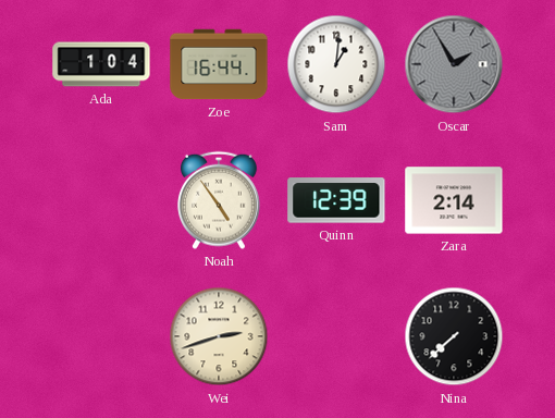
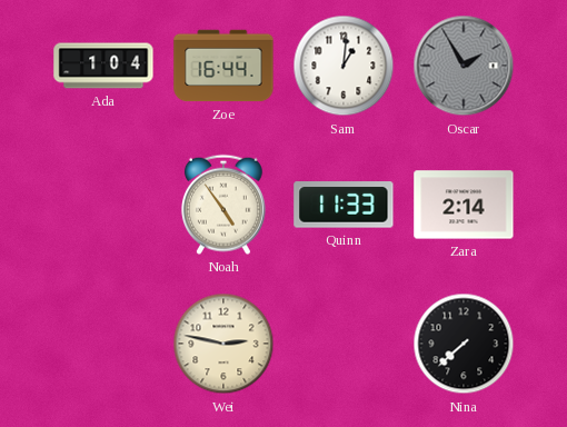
Quinn: 12:39 -> 11:33 (344, 205)
Wei: 2:42 -> 2:47 (223, 344)
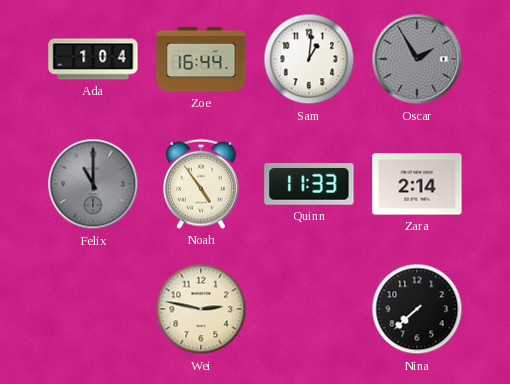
Felix: none -> 11:00 (93, 184)
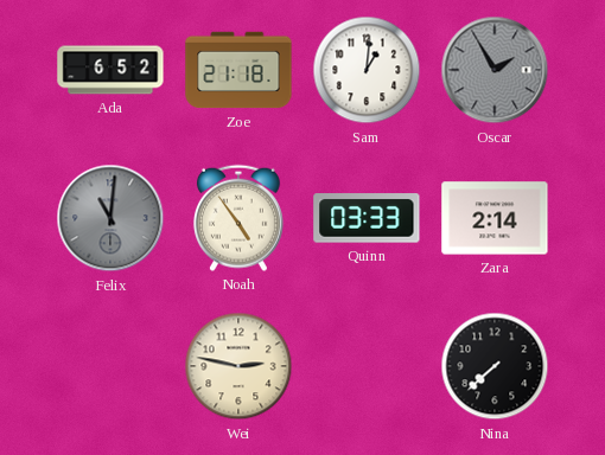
Ada: 1:04 -> 6:52 (110, 70)
Zoe: 16:44 -> 21:18 (238, 70)
Felix: 11:00 -> 11:01 (110, 218)
Quinn: 11:33 -> 03:33 (367, 218)
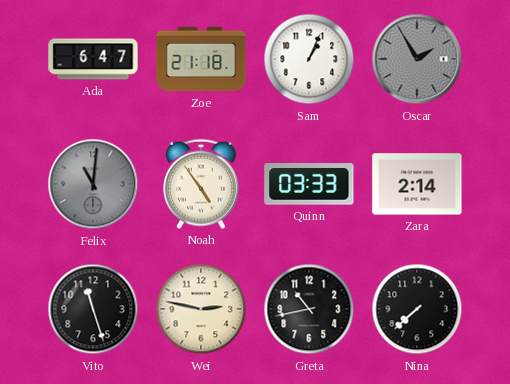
Ada: 6:52 -> 6:47 (93, 59)
Sam: 1:01 -> 1:04 (309, 59)
Vito: none -> 11:27 (93, 309)
Greta: none -> 10:43 (309, 309)
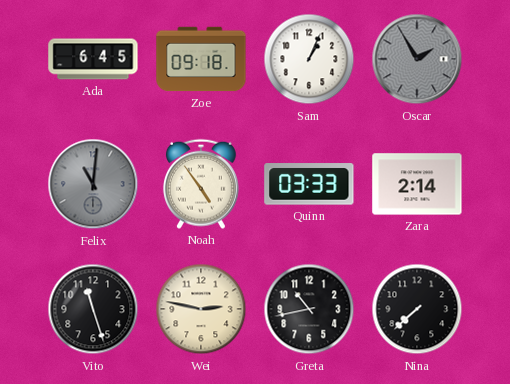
Ada: 6:47 -> 6:45 (93, 59)
Zoe: 21:18 -> 09:18 (201, 59)
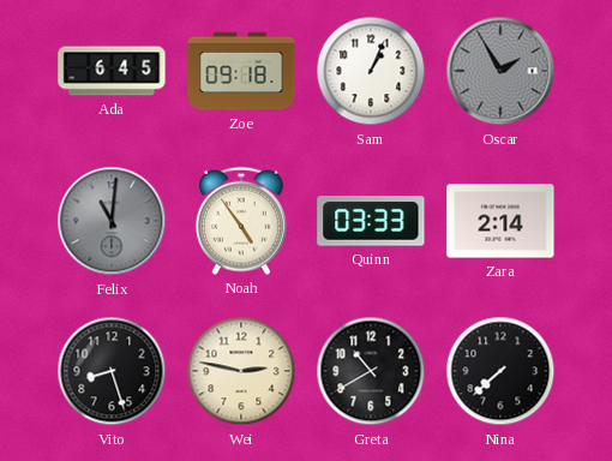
Vito: 11:27 -> 8:27 (112, 371)
Greta: 10:43 -> 10:40 (371, 371)
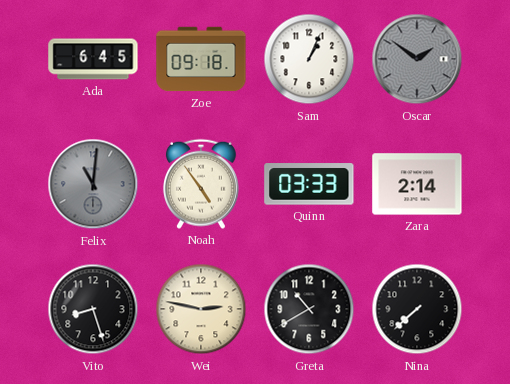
Oscar: 1:55 -> 1:51 (417, 59)
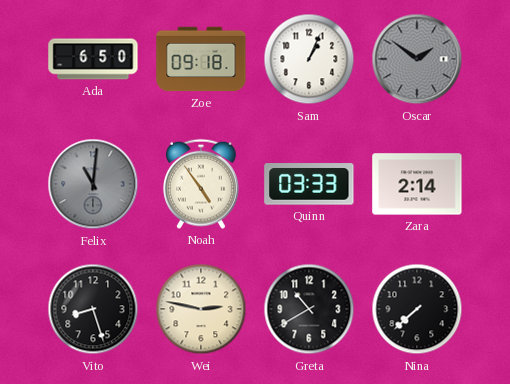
Ada: 6:45 -> 6:50 (93, 59)
